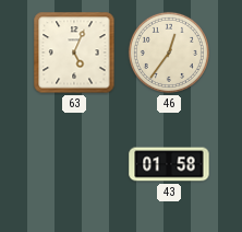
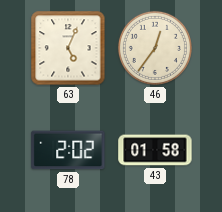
78: none -> 2:02 (68, 150)
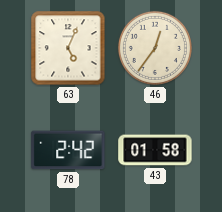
78: 2:02 -> 2:42 (68, 150)
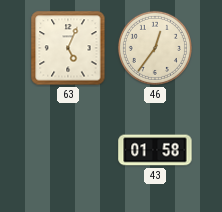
78: 2:42 -> none (68, 150)
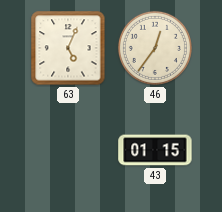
43: 01:58 -> 01:15 (155, 150)
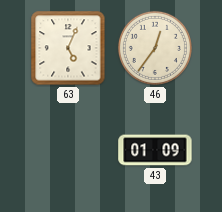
43: 01:15 -> 01:09 (155, 150)
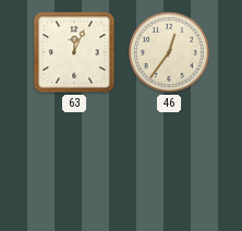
63: 5:04 -> 12:04 (74, 52)
43: 01:09 -> none (155, 150)
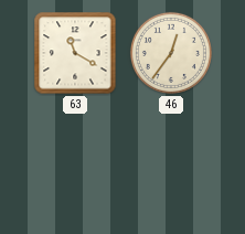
63: 12:04 -> 11:20 (75, 53)
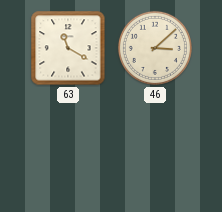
46: 12:36 -> 3:08 (155, 48)
